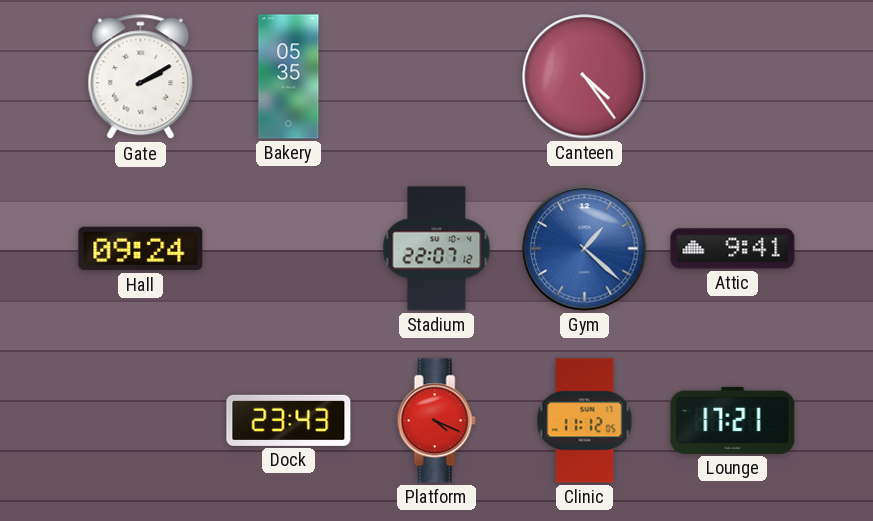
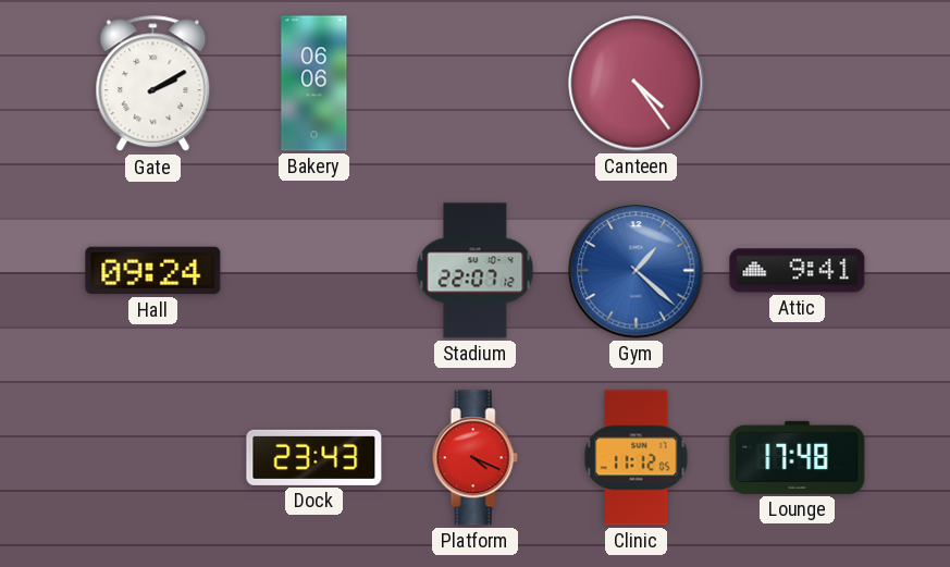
Bakery: 05:35 -> 06:06 (314, 84)
Lounge: 17:21 -> 17:48 (798, 457)
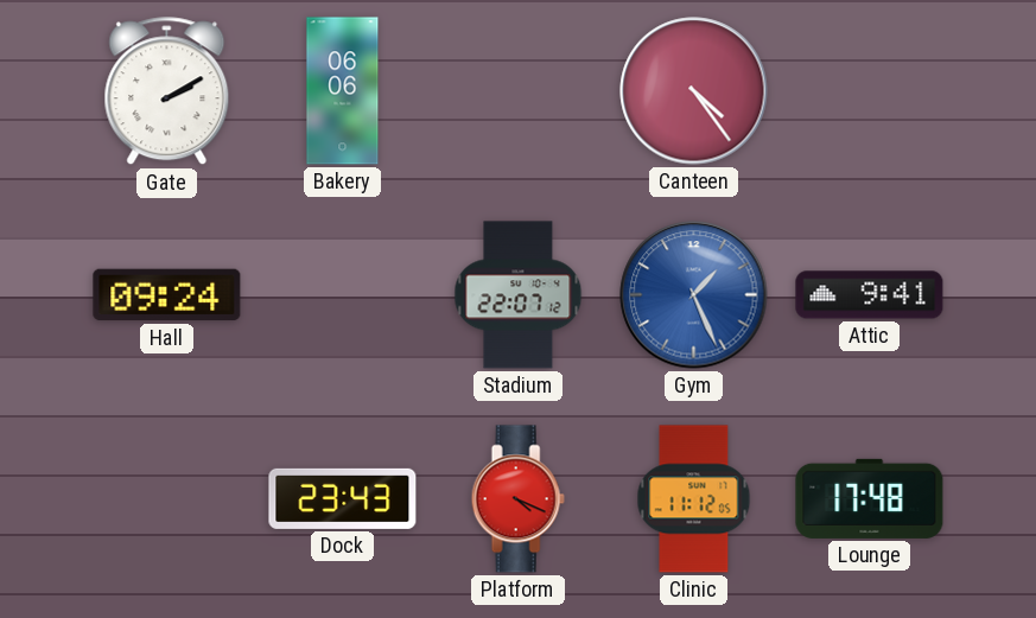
Gym: 1:22 -> 1:26 (694, 295)
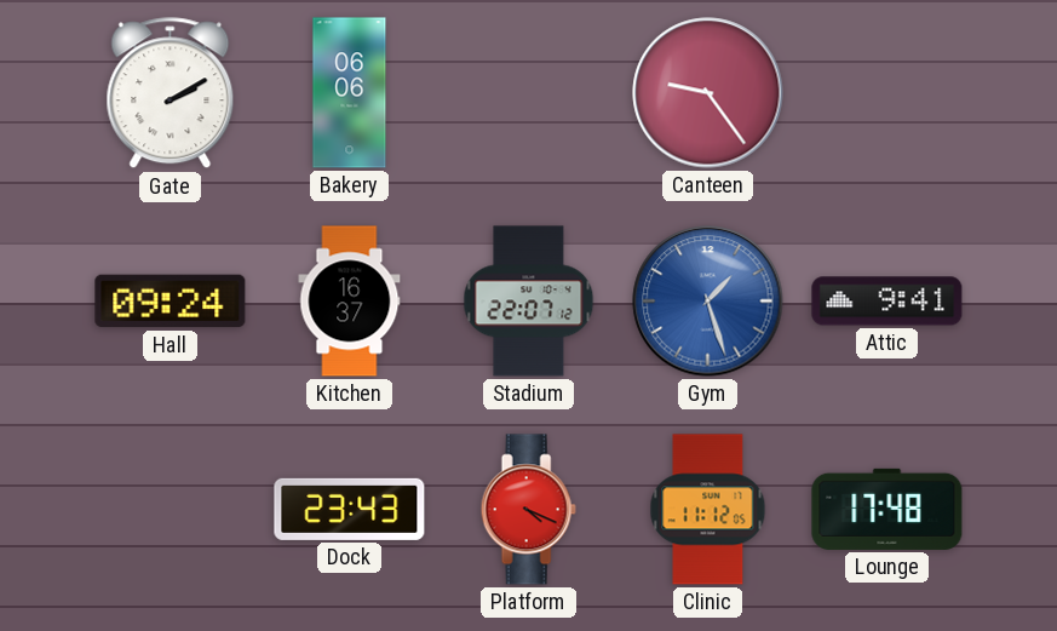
Canteen: 4:24 -> 9:24 (708, 93)
Kitchen: none -> 16:37 (350, 302)
Gym: 1:26 -> 1:27 (708, 302)
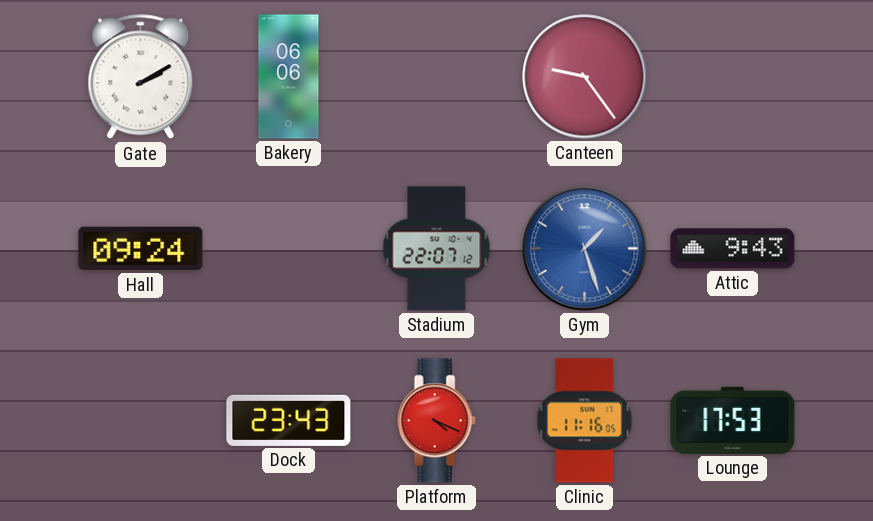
Kitchen: 16:37 -> none (350, 302)
Attic: 9:41 -> 9:43 (733, 249)
Clinic: 11:12 -> 11:16 (585, 421)
Lounge: 17:48 -> 17:53 (733, 420)
